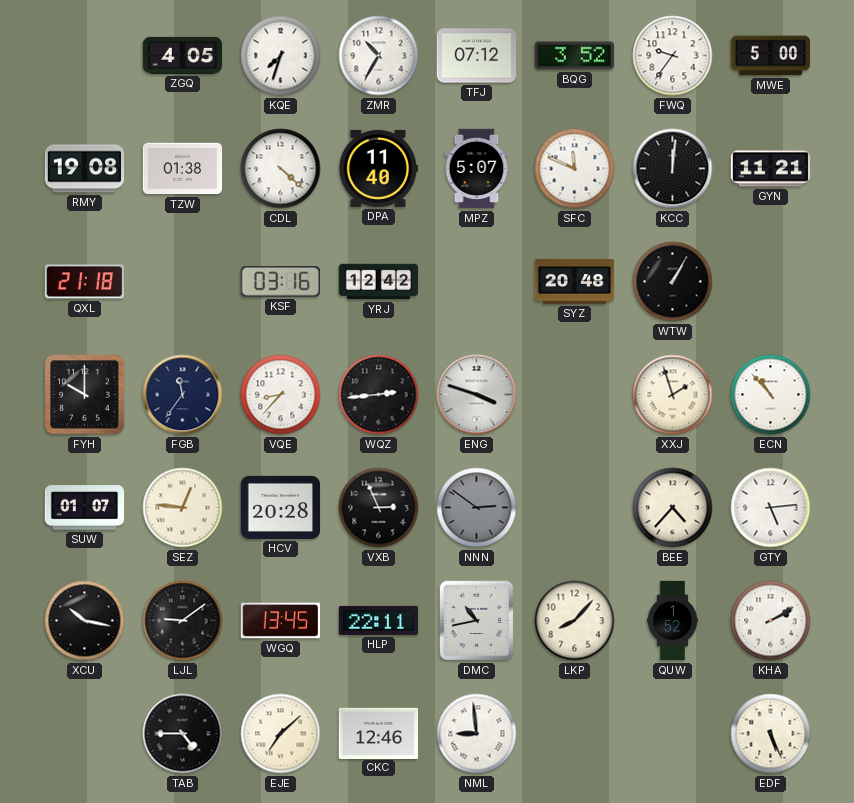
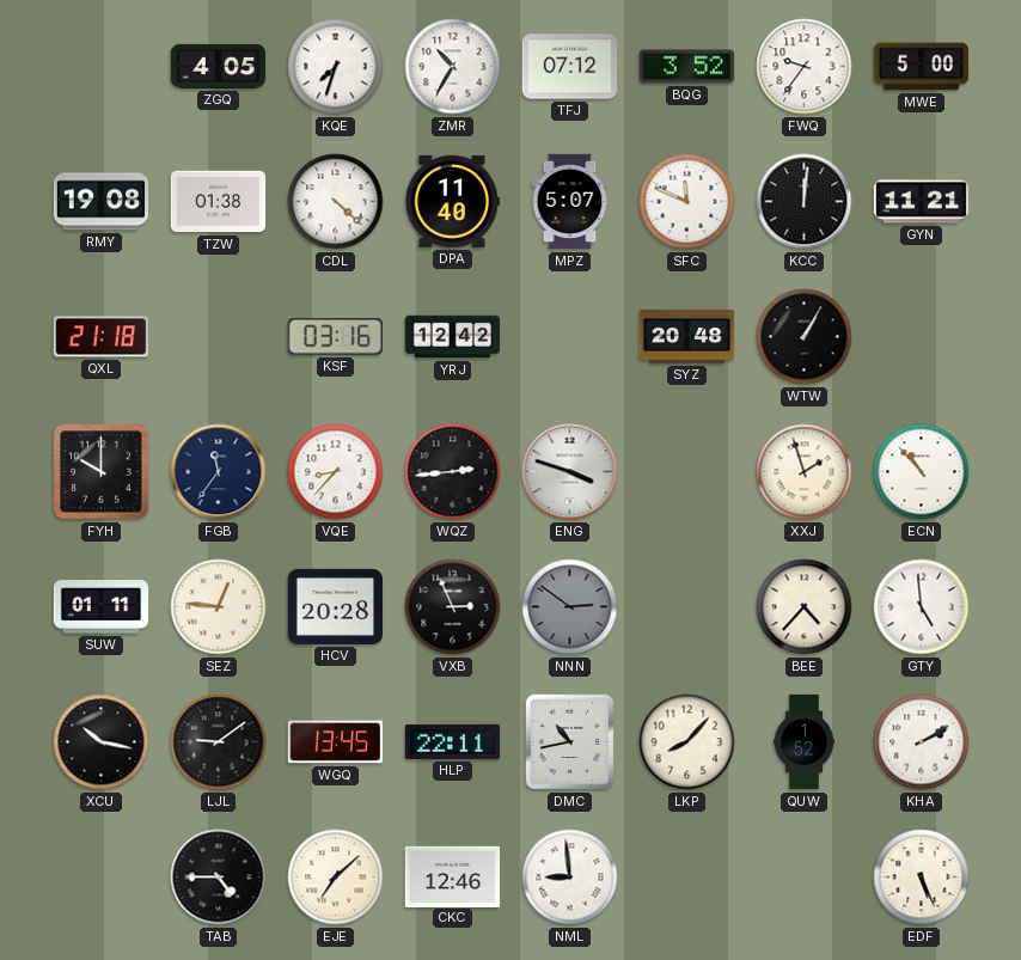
SUW: 01:07 -> 01:11 (102, 607)
GTY: 5:14 -> 4:59 (922, 607)
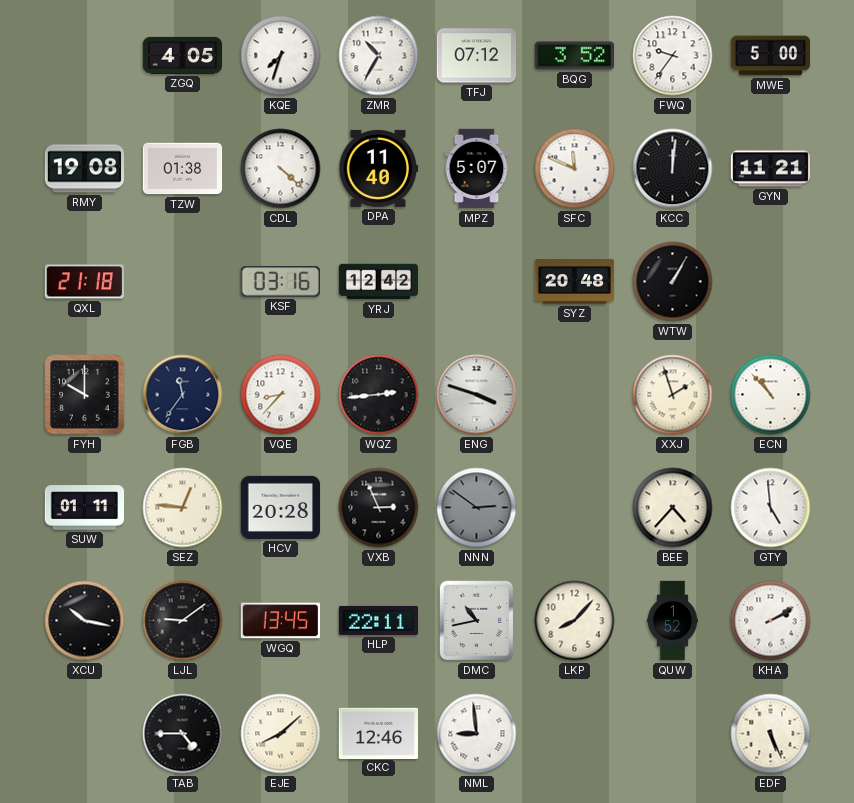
EJE: 7:08 -> 8:08 (281, 734)
